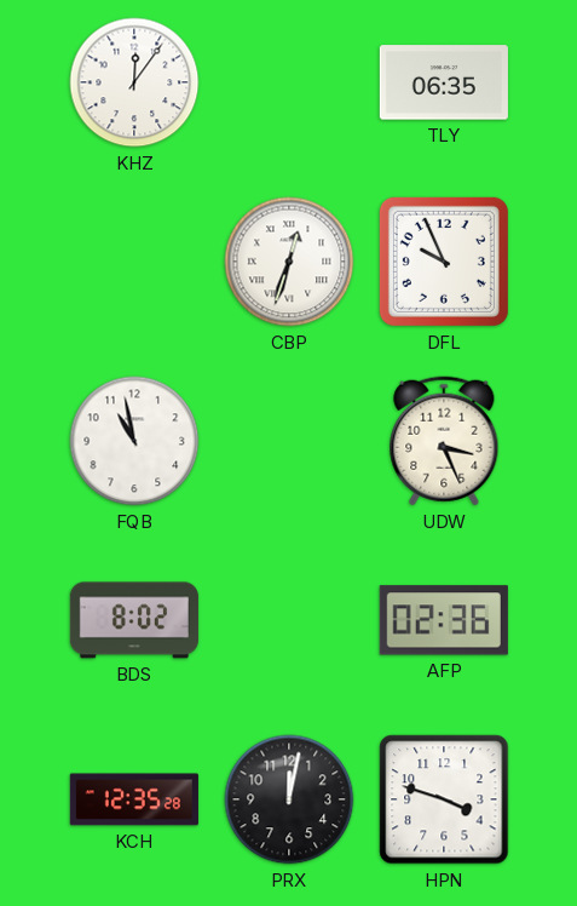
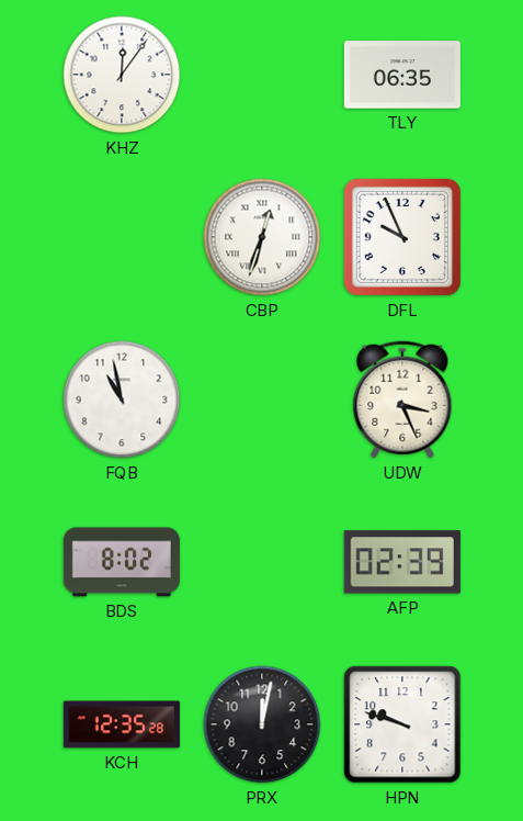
AFP: 02:36 -> 02:39 (402, 562)
HPN: 3:48 -> 9:48 (402, 724)
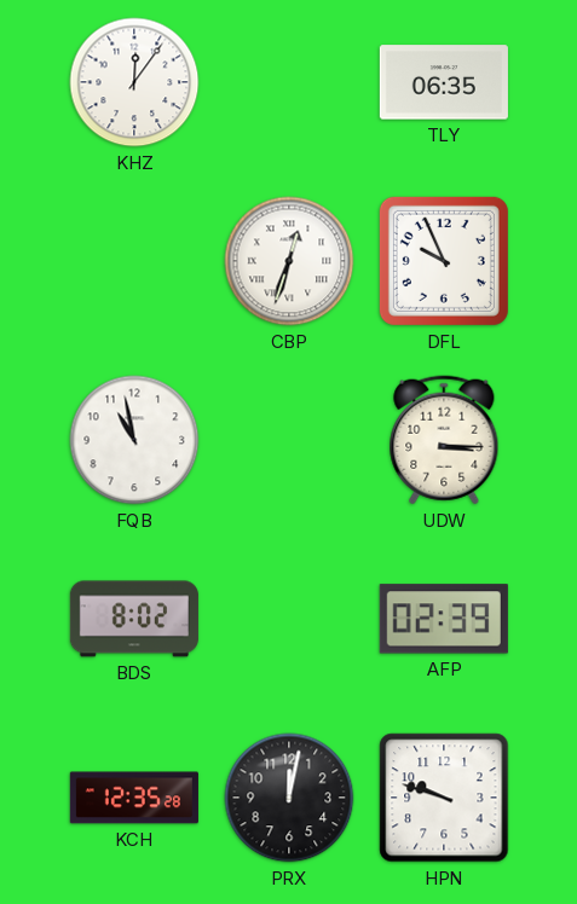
UDW: 3:26 -> 3:15 (444, 440)
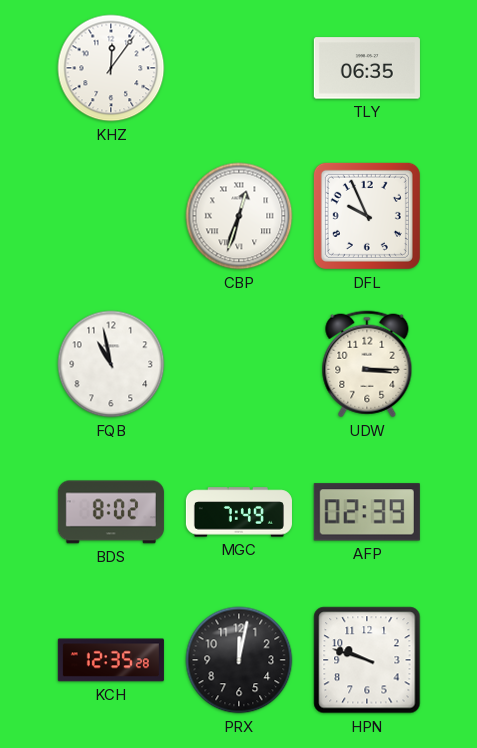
MGC: none -> 7:49 (239, 512)
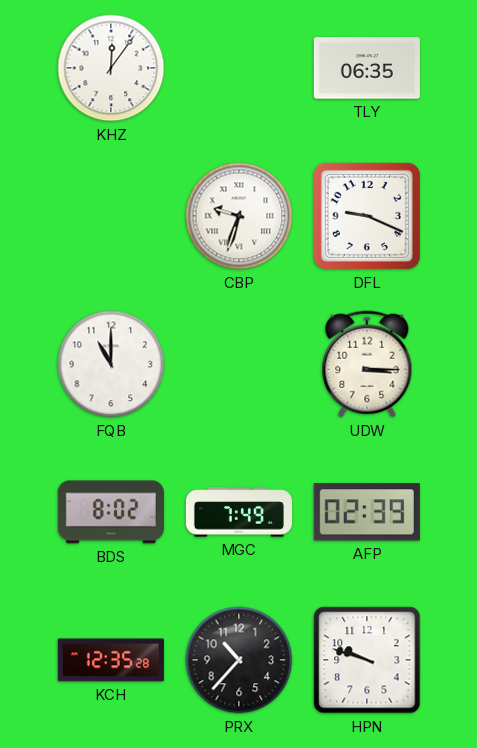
CBP: 12:33 -> 9:33 (239, 216)
DFL: 9:56 -> 9:19 (367, 216)
FQB: 10:58 -> 11:00 (111, 364)
PRX: 12:02 -> 10:37 (239, 660)
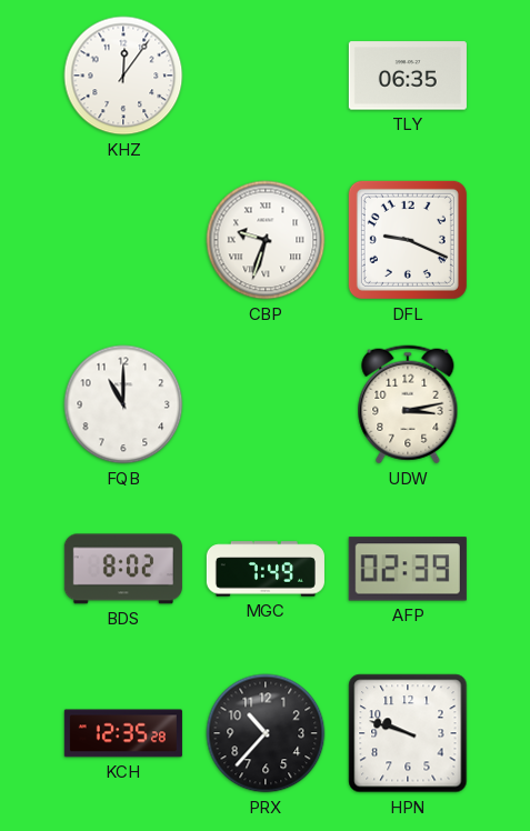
UDW: 3:15 -> 3:13 (408, 404)
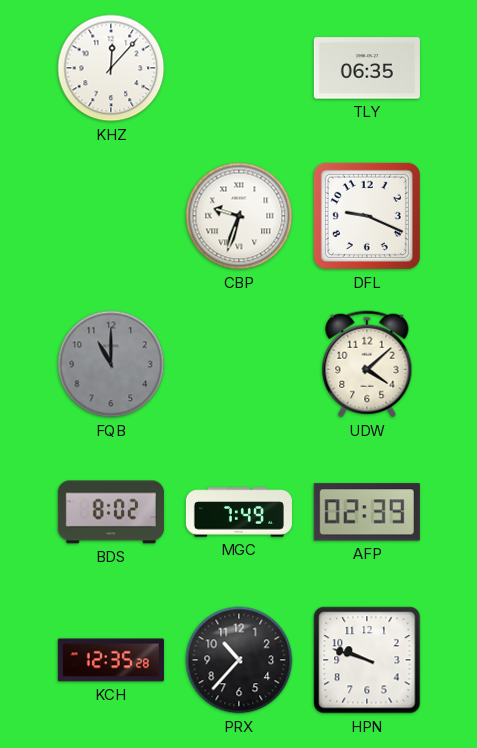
KHZ: 12:06 -> 12:07 (111, 68)
FQB dial: white -> grey (111, 364)
UDW: 3:13 -> 4:08 (367, 364)
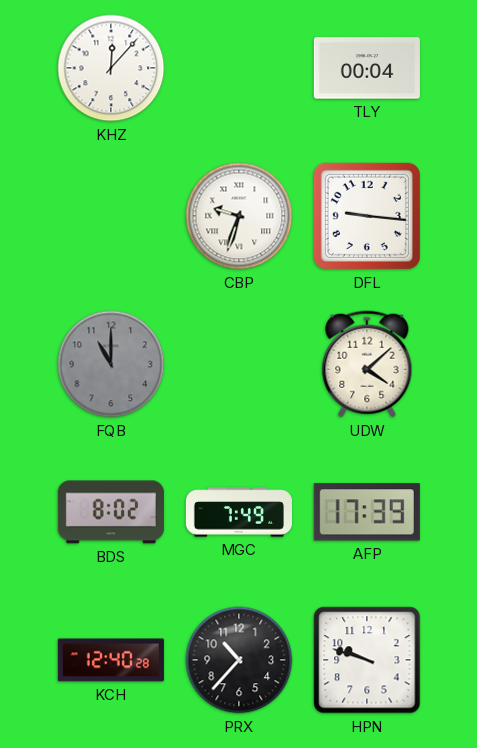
TLY: 06:35 -> 00:04 (367, 68)
DFL: 9:19 -> 9:16 (367, 216)
AFP: 02:39 -> 17:39 (367, 512)
KCH: 12:35 -> 12:40 (111, 660)
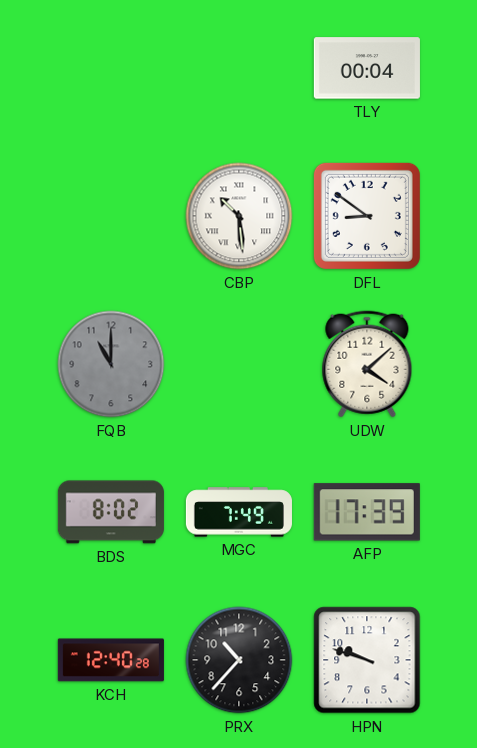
KHZ: 12:07 -> none (111, 68)
CBP: 9:33 -> 10:29 (239, 216)
DFL: 9:16 -> 8:51 (367, 216)
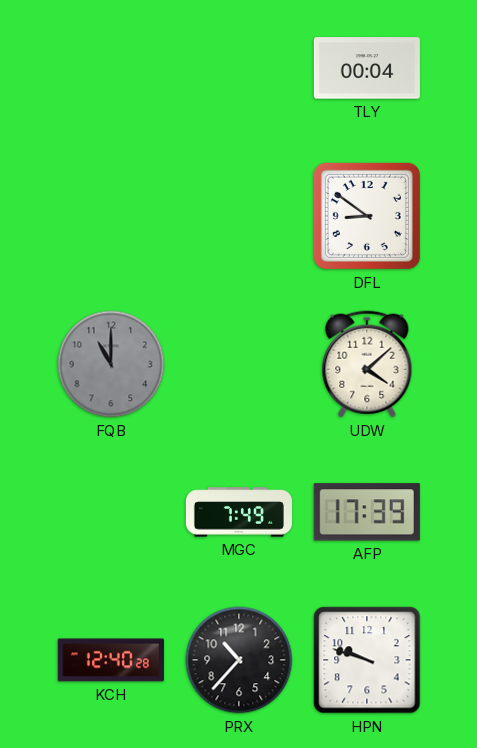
CBP: 10:29 -> none (239, 216)
BDS: 8:02 -> none (111, 512)
